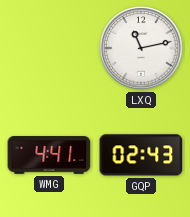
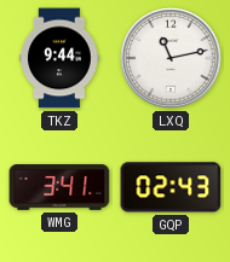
TKZ: none -> 9:44 (59, 58)
WMG: 4:41 -> 3:41 (59, 187)
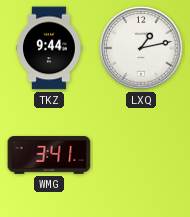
LXQ: 11:13 -> 1:13 (141, 48)
GQP: 02:43 -> none (171, 187)
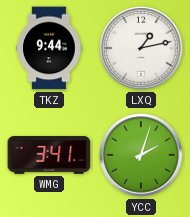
YCC: none -> 2:03 (141, 155)
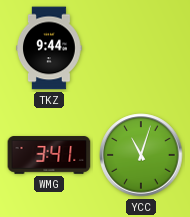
LXQ: 1:13 -> none (141, 48)
YCC: 2:03 -> 11:03 (141, 155)
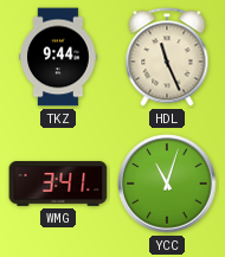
HDL: none -> 11:26 (167, 57)
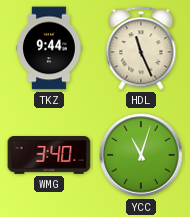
WMG: 3:41 -> 3:40 (49, 155)
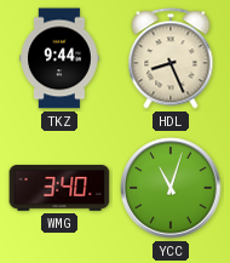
HDL: 11:26 -> 8:26 (171, 58)
